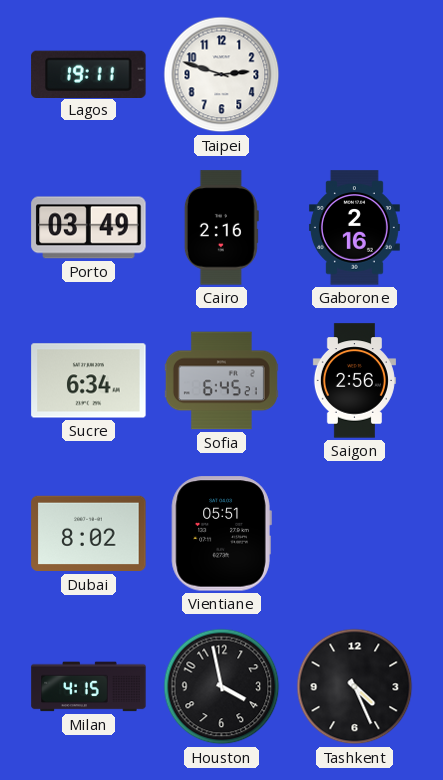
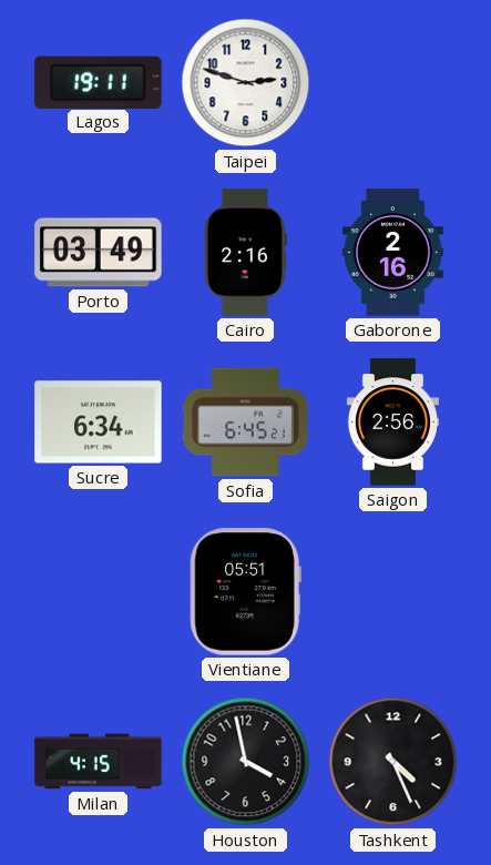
Dubai: 8:02 -> none (89, 534)
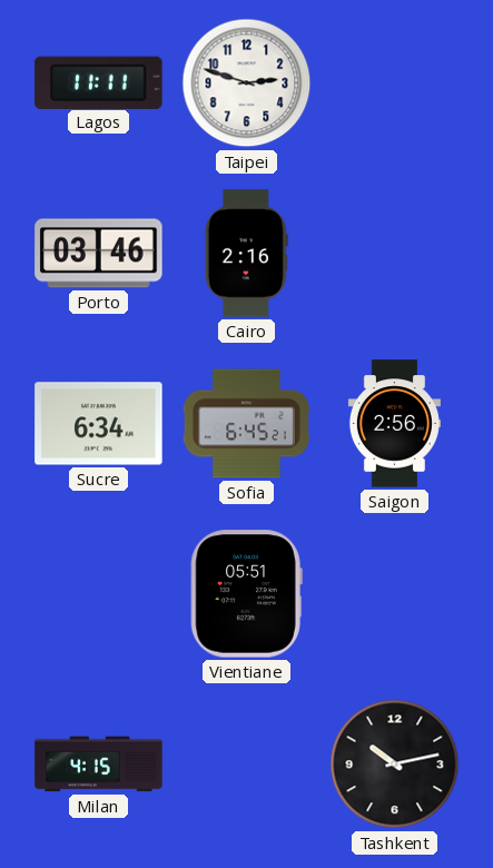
Lagos: 19:11 -> 11:11 (99, 82)
Porto: 03:49 -> 03:46 (99, 254)
Gaborone: 2:16 -> none (392, 253)
Houston: 3:58 -> none (246, 762)
Tashkent: 4:26 -> 10:13 (395, 765)
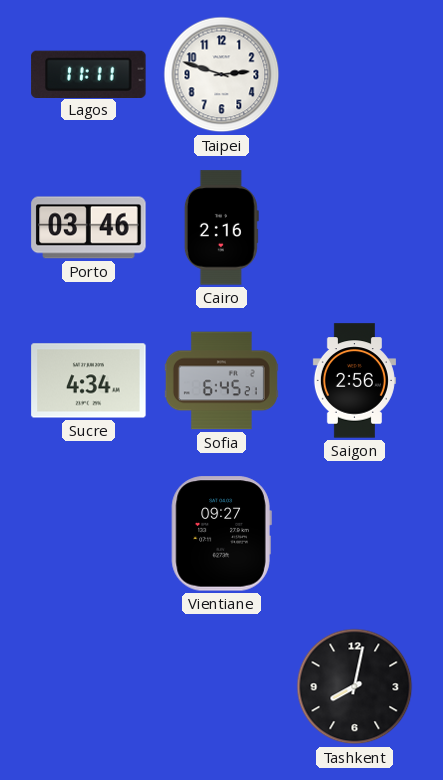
Sucre: 6:34 -> 4:34 (89, 381)
Vientiane: 05:51 -> 09:27 (221, 534)
Milan: 4:15 -> none (99, 765)
Tashkent: 10:13 -> 8:02 (355, 687)
